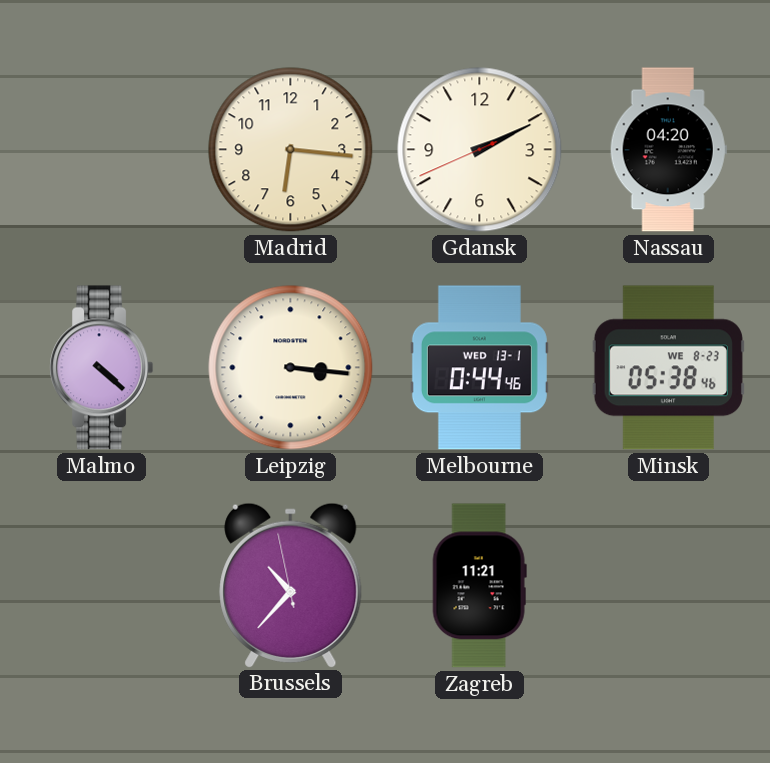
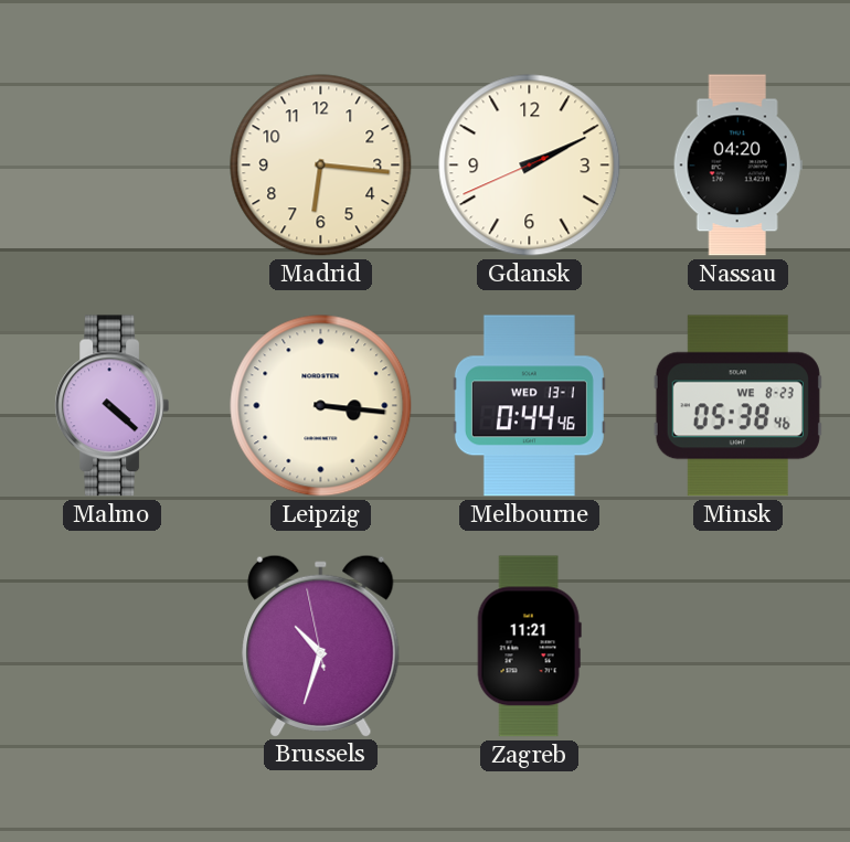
Brussels: 10:36 -> 10:32 (321, 646)
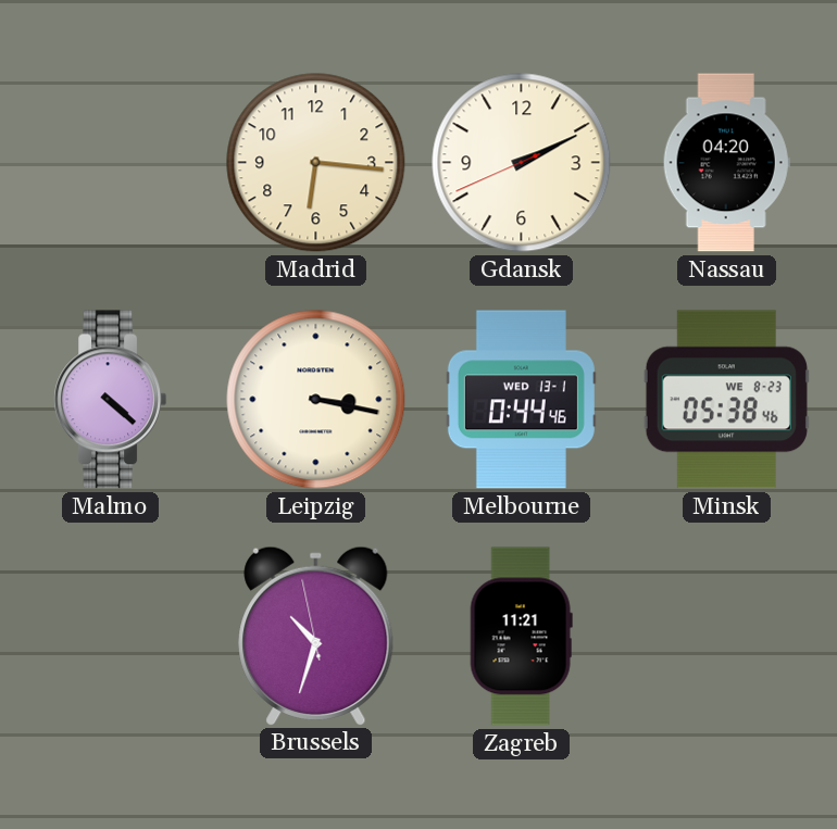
Leipzig: 3:16 -> 3:17 (316, 400)
